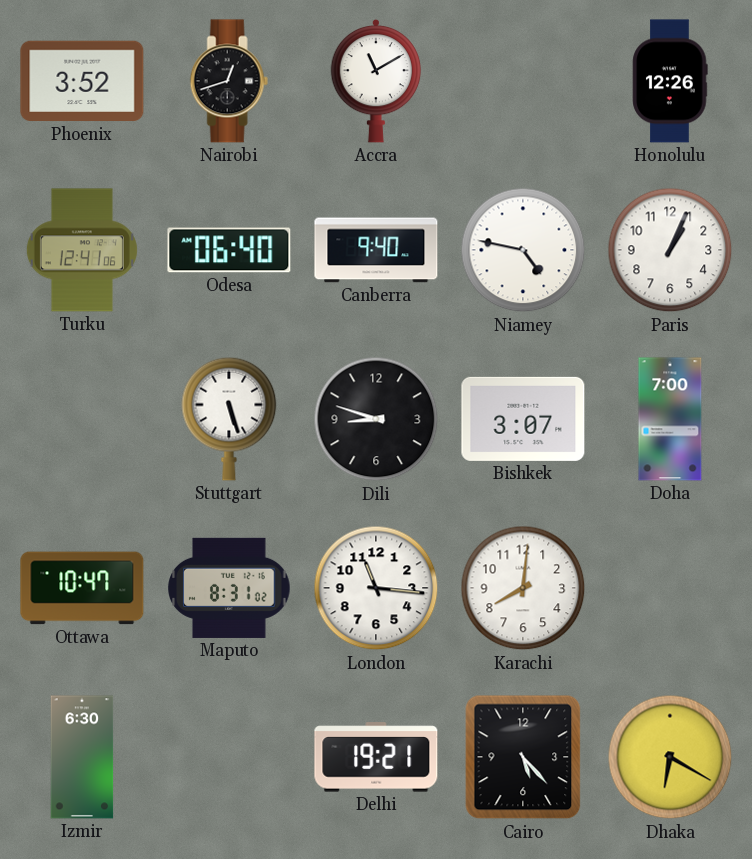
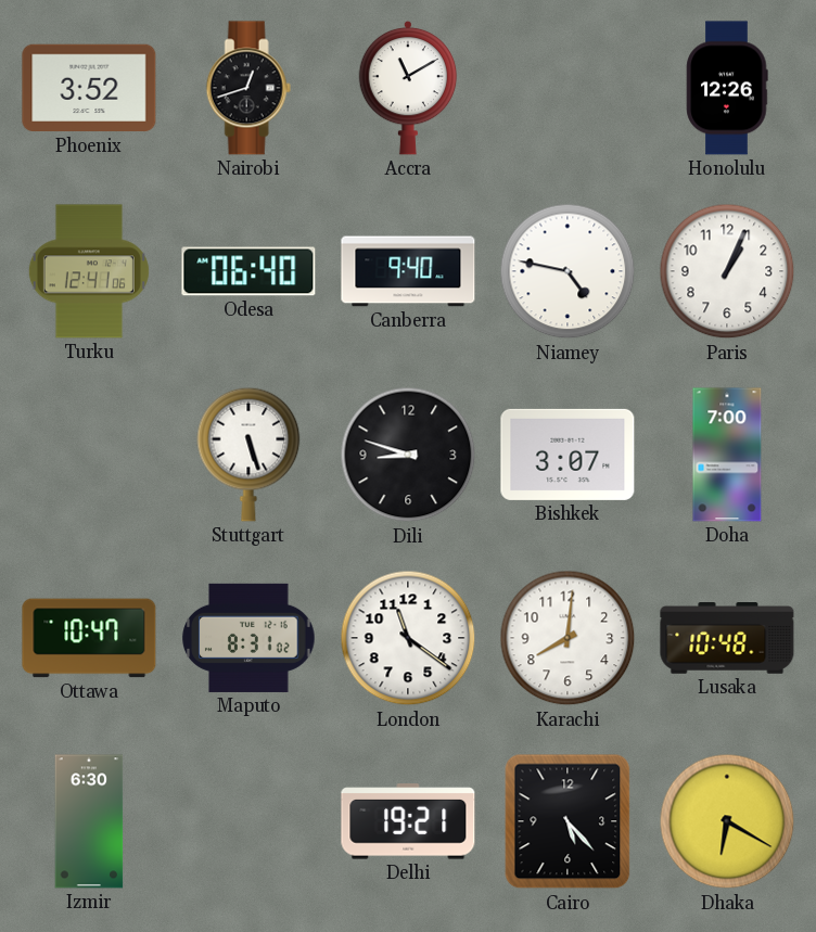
London: 11:16 -> 11:21 (408, 638)
Lusaka: none -> 10:48 (727, 638)
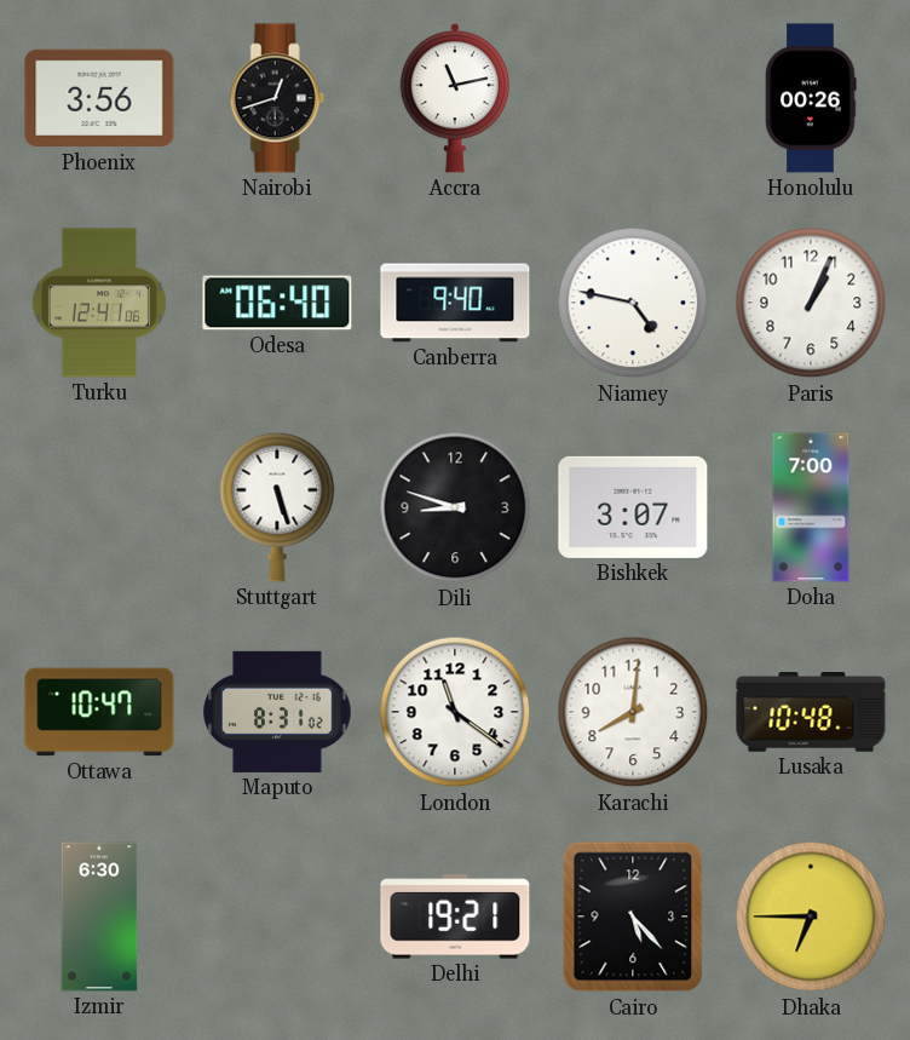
Phoenix: 3:52 -> 3:56 (99, 98)
Accra: 11:10 -> 11:13 (455, 98)
Honolulu: 12:26 -> 00:26 (811, 98)
Dhaka: 6:20 -> 6:45 (811, 917)
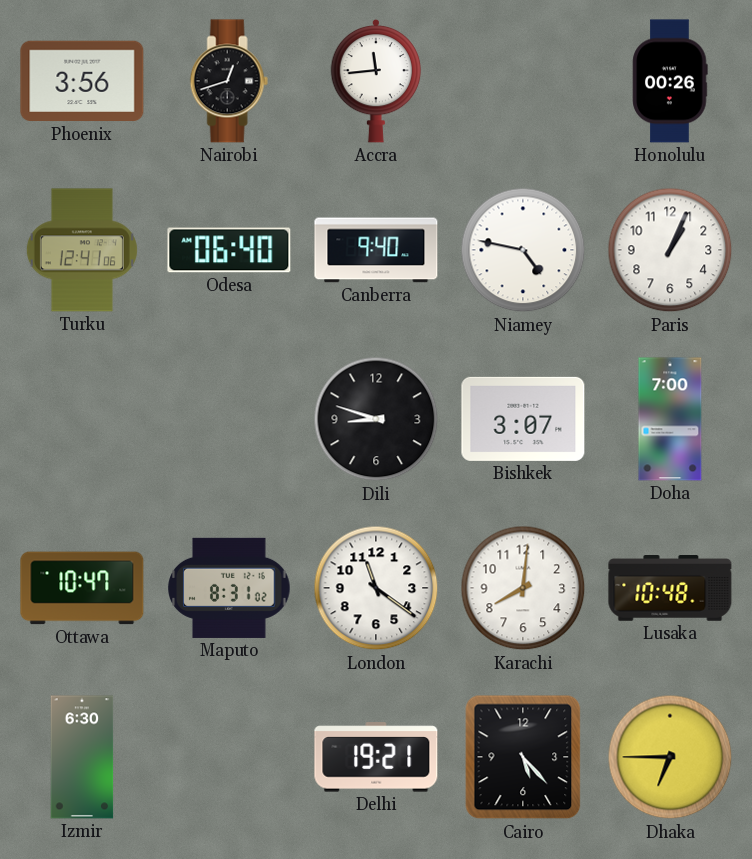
Accra: 11:13 -> 11:44 (376, 81)
Stuttgart: 5:27 -> none (277, 507)
